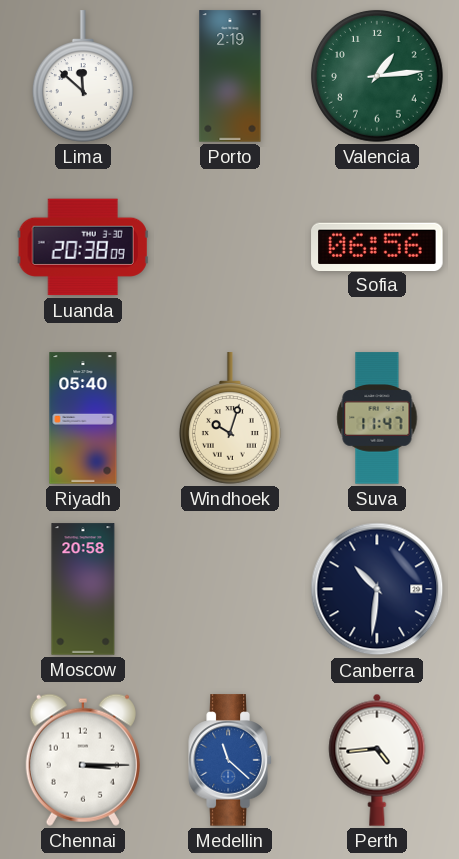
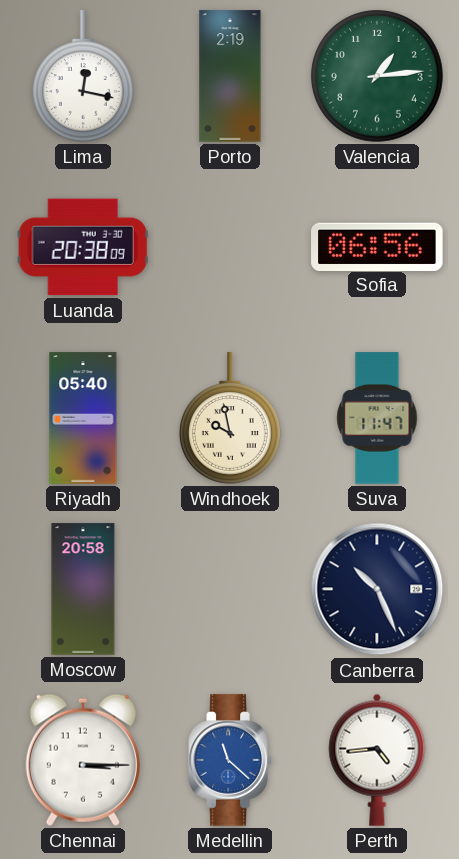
Lima: 11:52 -> 12:17 (83, 76)
Windhoek: 10:03 -> 9:58 (230, 418)
Canberra: 10:31 -> 10:26 (377, 589)
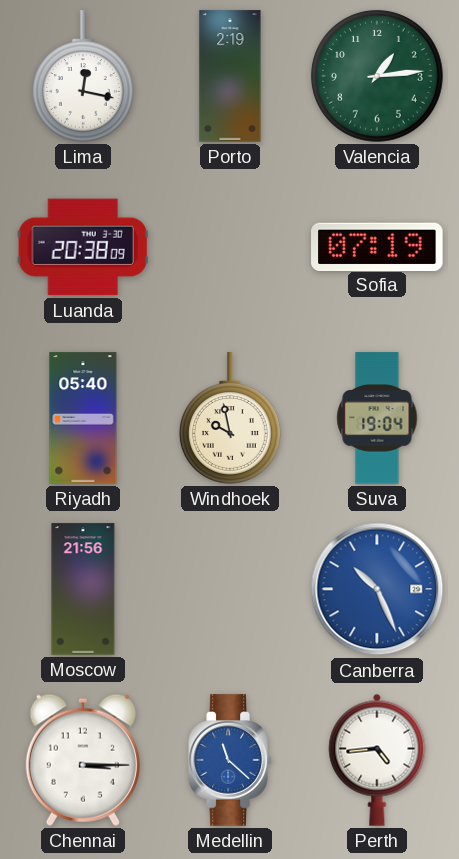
Sofia: 06:56 -> 07:19 (377, 246)
Suva: 11:47 -> 19:04 (377, 418)
Moscow: 20:58 -> 21:56 (83, 589)
Canberra dial: navy -> blue (377, 589)
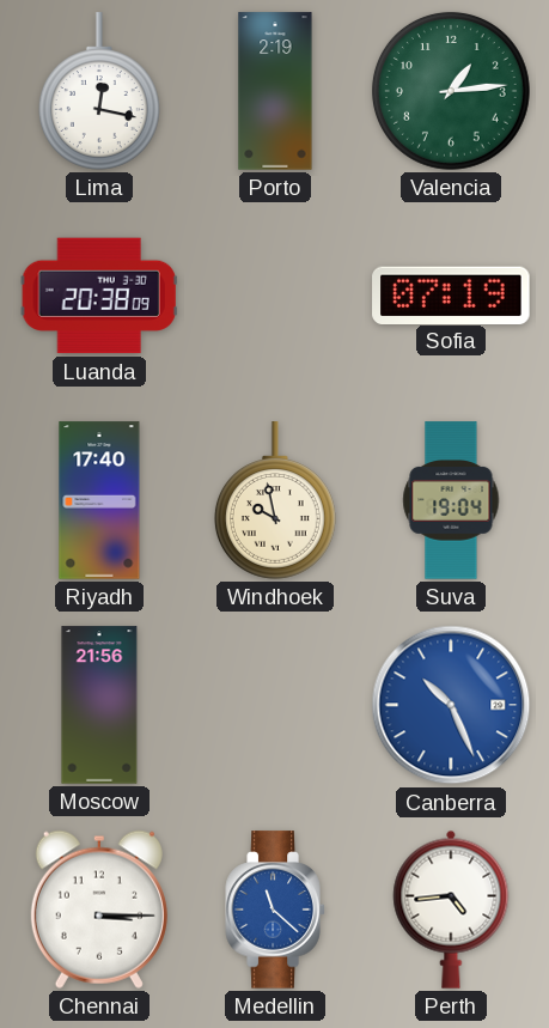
Riyadh: 05:40 -> 17:40 (99, 500)
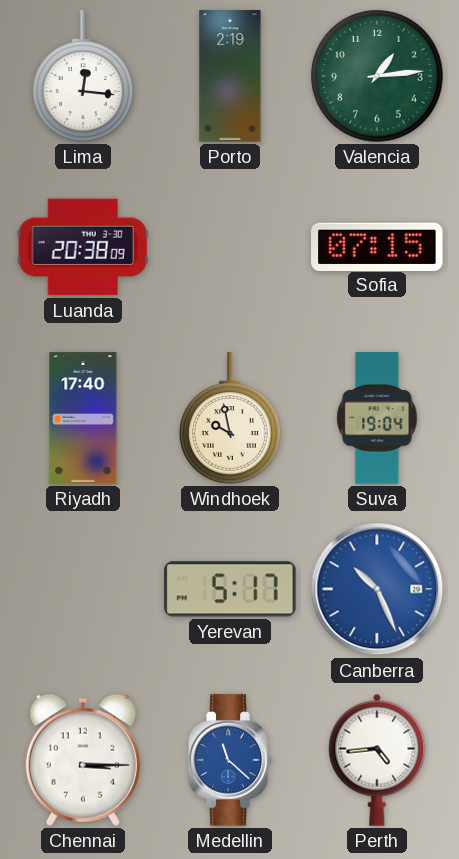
Lima: 12:17 -> 12:16 (83, 76)
Sofia: 07:19 -> 07:15 (377, 246)
Moscow: 21:56 -> none (99, 705)
Yerevan: none -> 5:17 (230, 589)
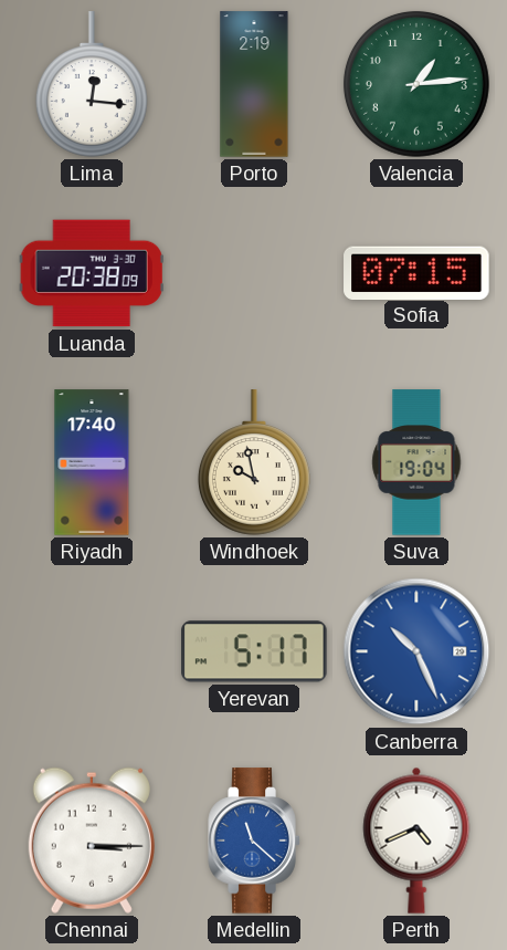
Perth: 4:44 -> 4:41 (416, 841)
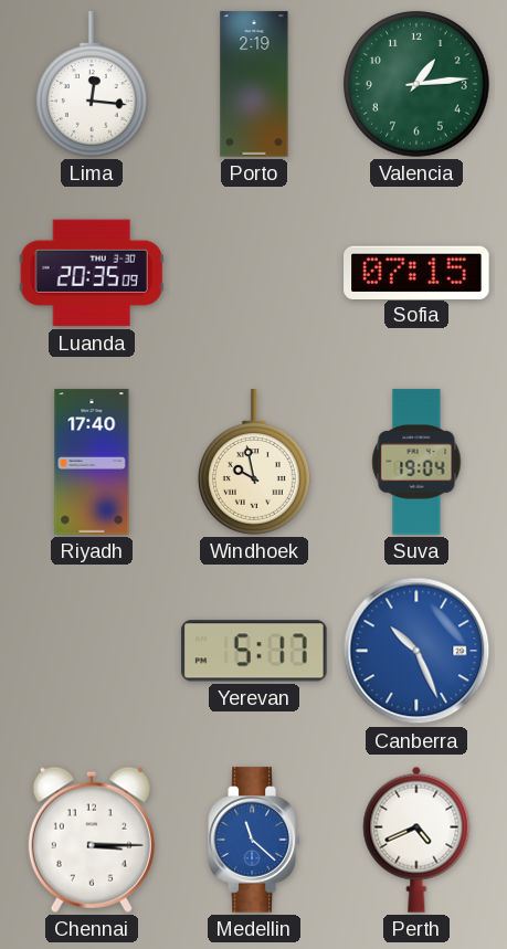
Luanda: 20:38 -> 20:35 (92, 273)
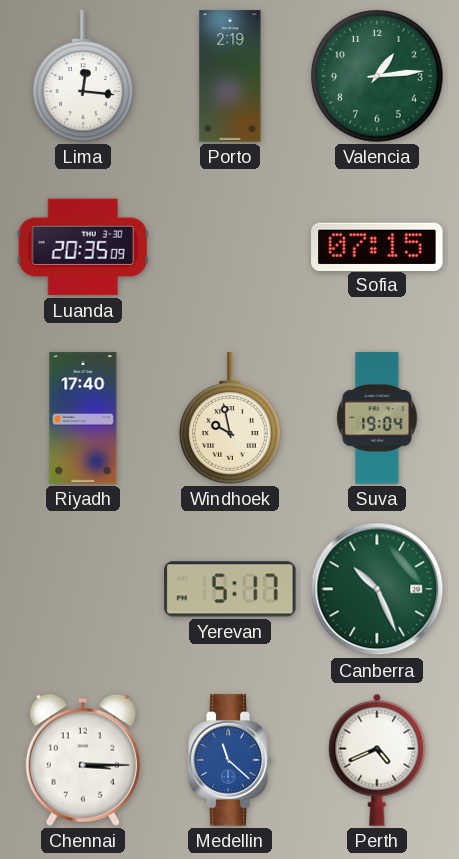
Canberra dial: blue -> green (377, 589)
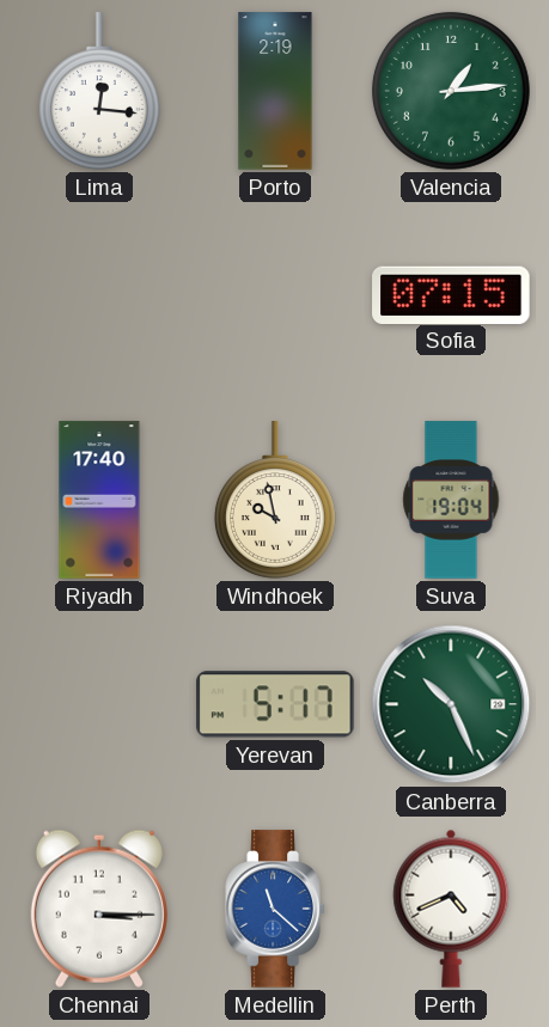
Luanda: 20:35 -> none (83, 247)
